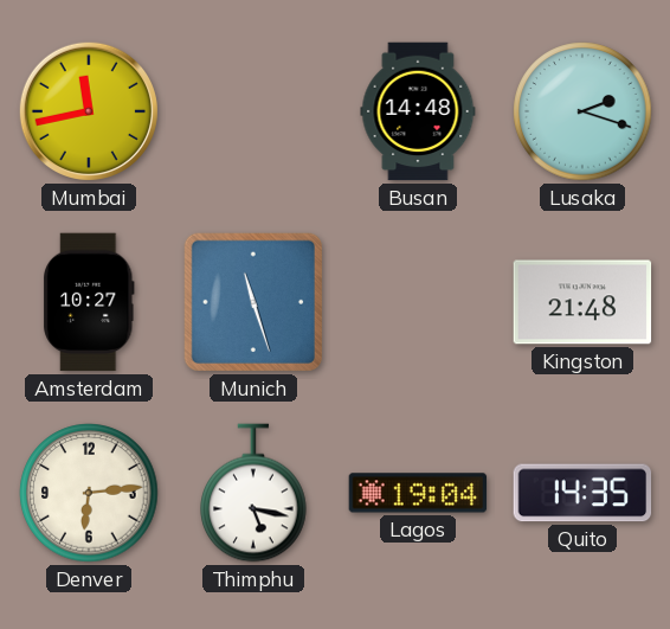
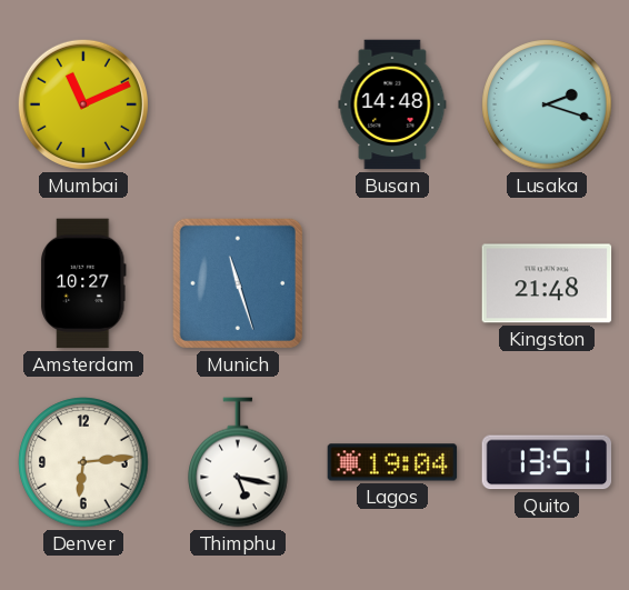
Mumbai: 11:43 -> 11:11 (83, 104)
Quito: 14:35 -> 13:51 (547, 462)
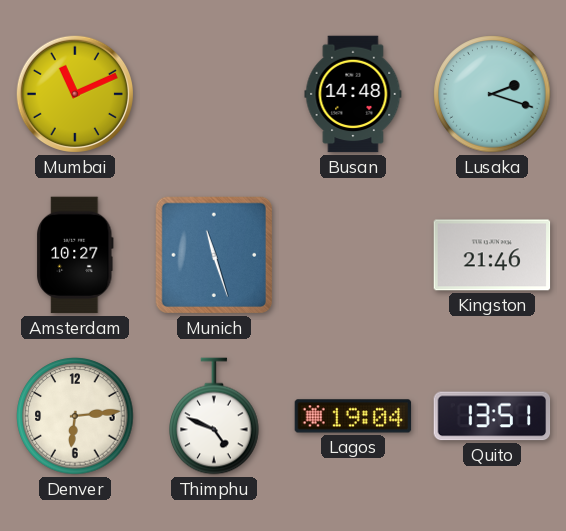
Kingston: 21:48 -> 21:46 (492, 255)
Thimphu: 5:17 -> 4:49 (214, 416)
